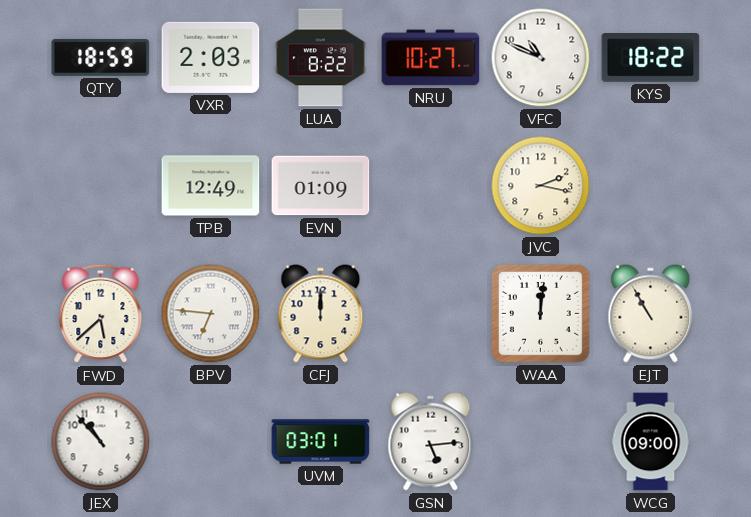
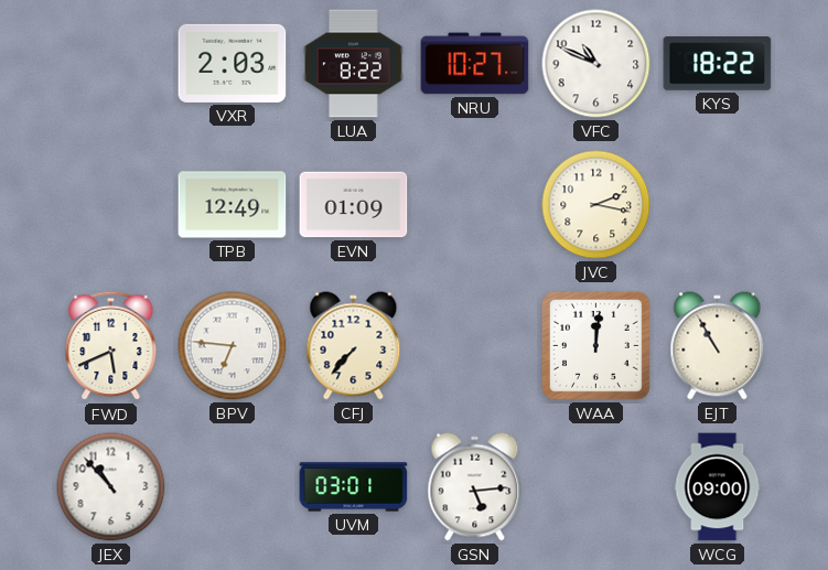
QTY: 18:59 -> none (101, 57)
FWD: 5:38 -> 5:41 (111, 346)
CFJ: 12:00 -> 7:37 (354, 346)
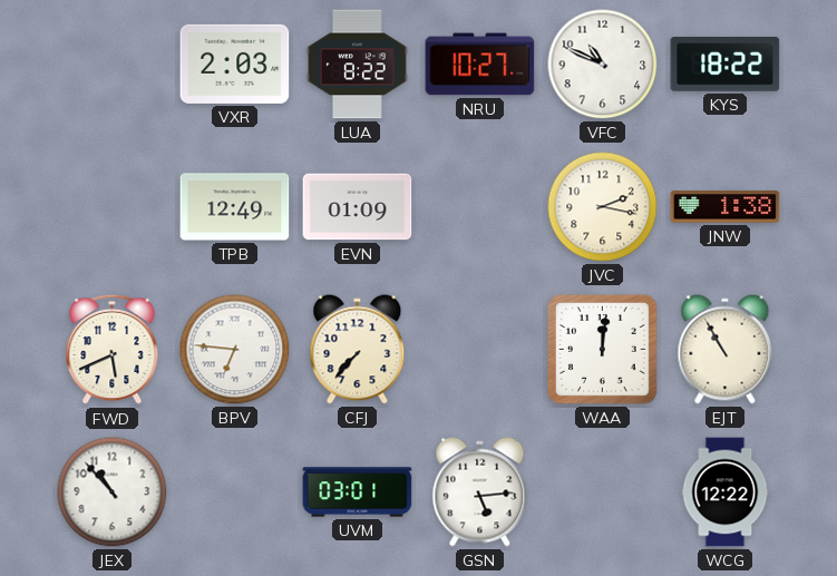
JNW: none -> 1:38 (726, 207)
WCG: 09:00 -> 12:22 (726, 492)
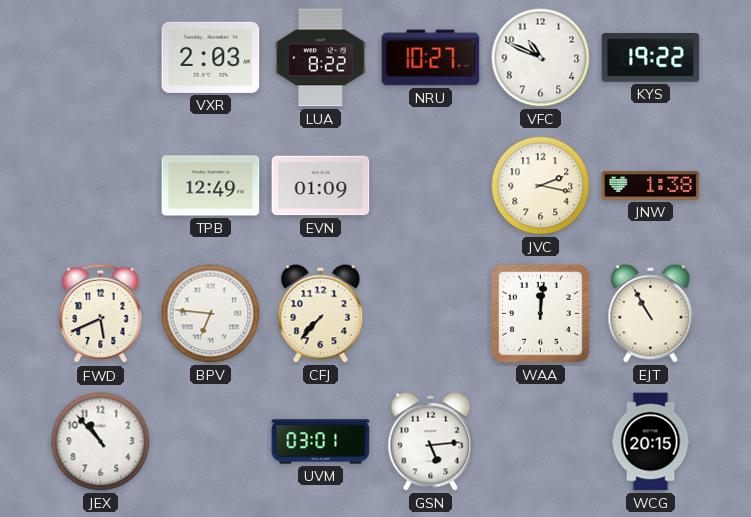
KYS: 18:22 -> 19:22 (651, 58)
WCG: 12:22 -> 20:15 (651, 442)
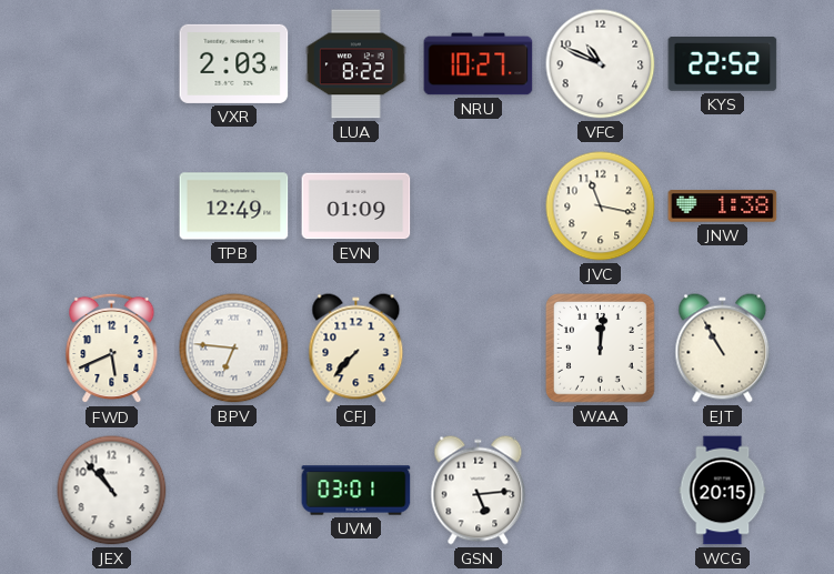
KYS: 19:22 -> 22:52 (723, 64)
JVC: 2:17 -> 11:17 (601, 207)
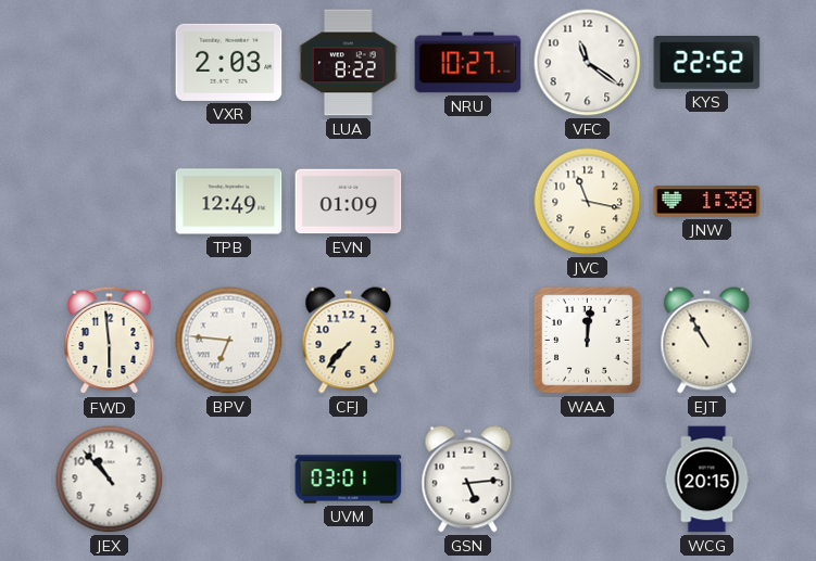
VFC: 10:49 -> 11:21 (588, 63)
FWD: 5:41 -> 5:59 (110, 341)
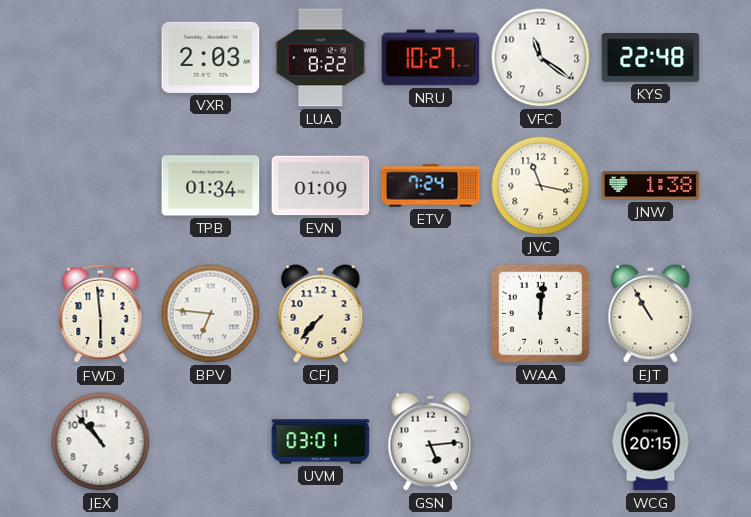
KYS: 22:52 -> 22:48 (651, 58)
TPB: 12:49 -> 01:34 (211, 186)
ETV: none -> 7:24 (431, 186)
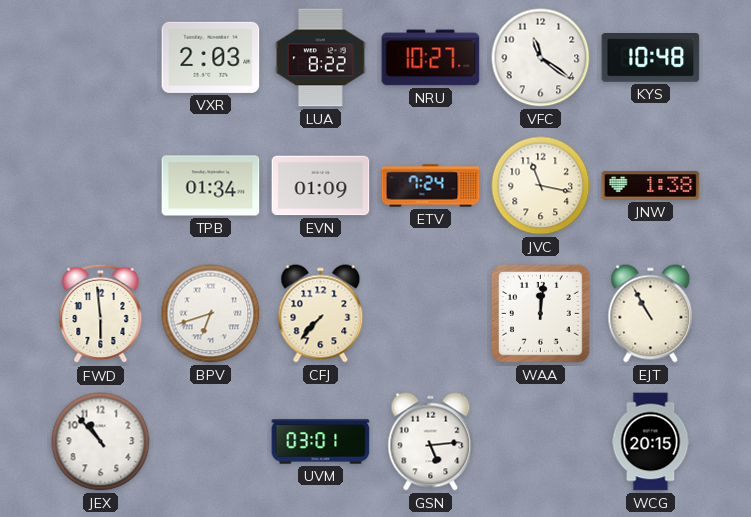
KYS: 22:48 -> 10:48 (651, 58)
BPV: 6:46 -> 6:42 (211, 314)
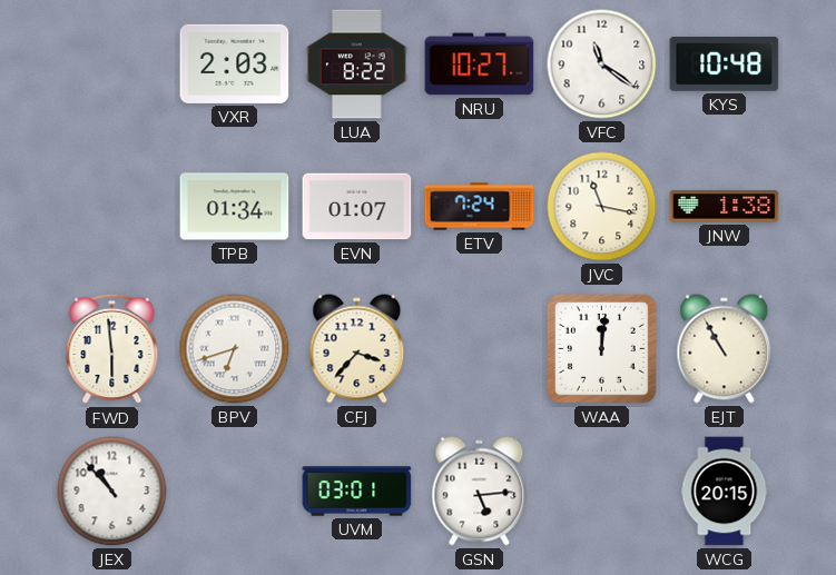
EVN: 01:09 -> 01:07 (357, 207)
CFJ: 7:37 -> 3:37 (357, 349)
